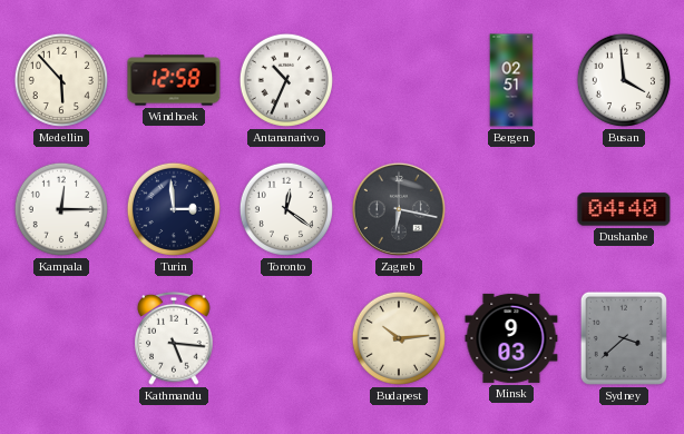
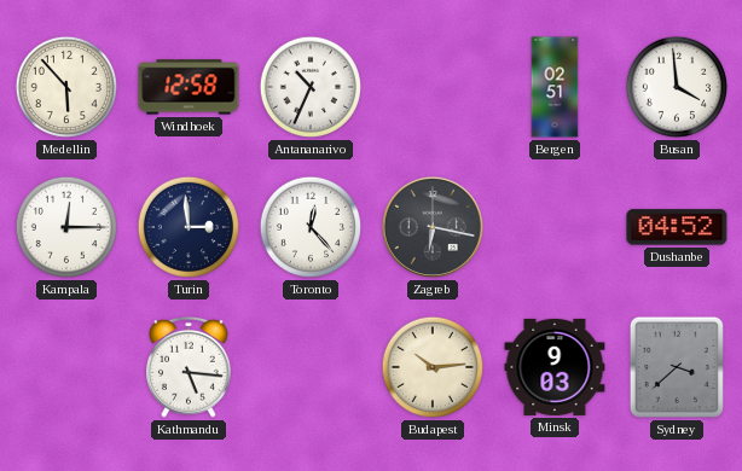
Toronto: 12:21 -> 12:23 (311, 227)
Dushanbe: 04:40 -> 04:52 (677, 227)
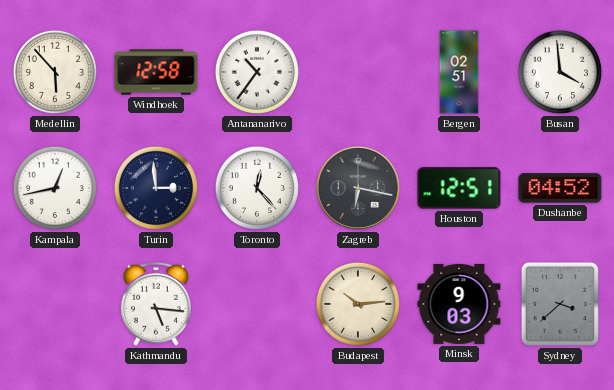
Antananarivo: 10:34 -> 10:36 (257, 72)
Kampala: 12:15 -> 12:43 (55, 188)
Houston: none -> 12:51 (459, 188)
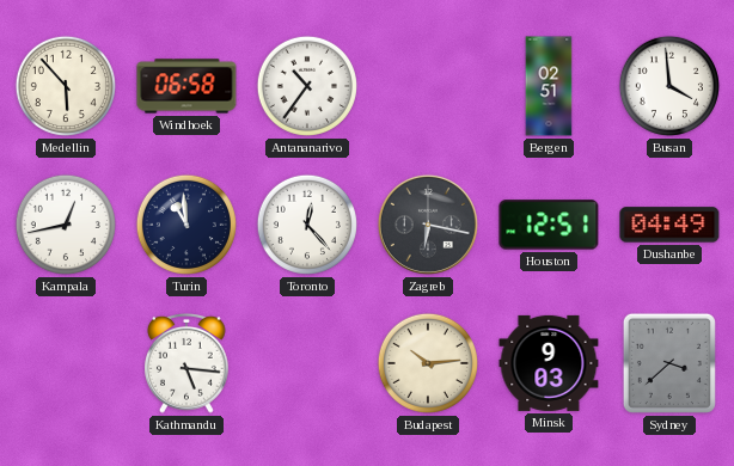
Windhoek: 12:58 -> 06:58 (186, 86)
Turin: 2:59 -> 10:59 (186, 225)
Dushanbe: 04:52 -> 04:49 (669, 225)
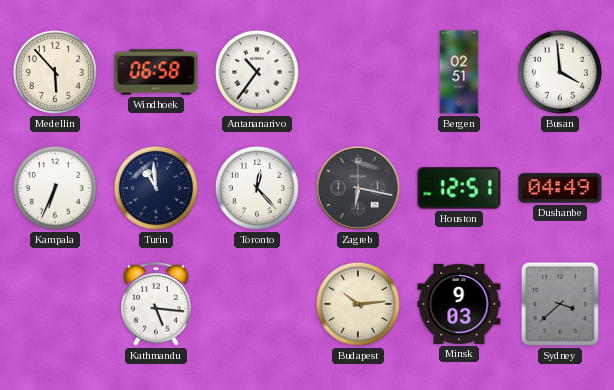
Kampala: 12:43 -> 6:34 (55, 188)
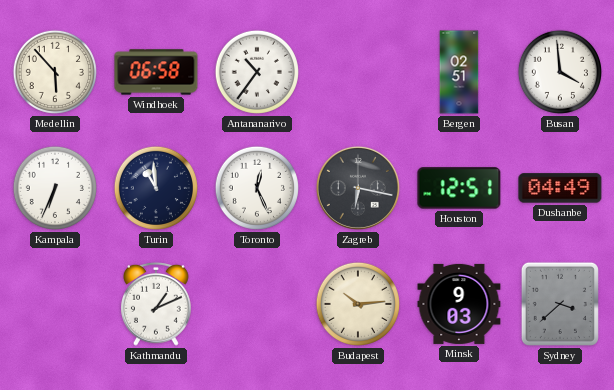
Toronto: 12:23 -> 12:26 (257, 188)
Kathmandu: 5:16 -> 1:11 (157, 304)
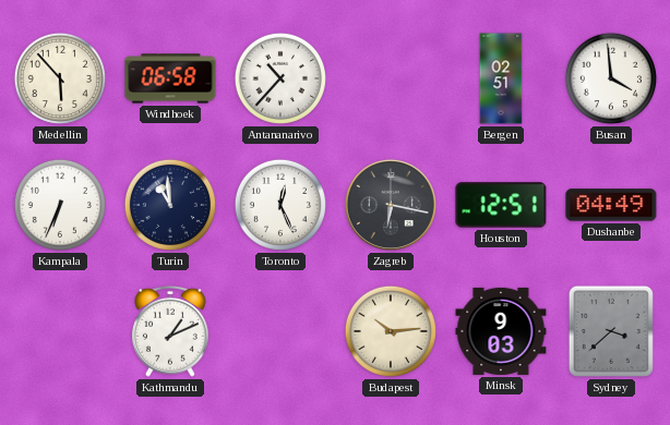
Antananarivo: 10:36 -> 10:37 (280, 78)
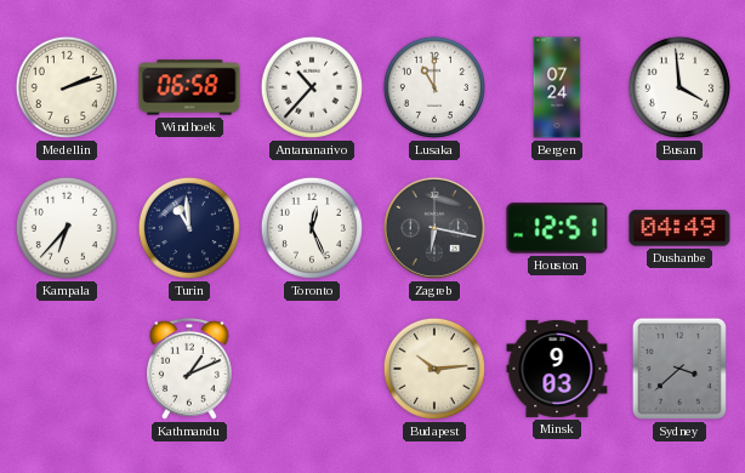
Medellin: 5:53 -> 2:12 (67, 87)
Lusaka: none -> 11:00 (434, 87)
Bergen: 02:51 -> 07:24 (557, 87)
Kampala: 6:34 -> 6:37 (67, 228)
